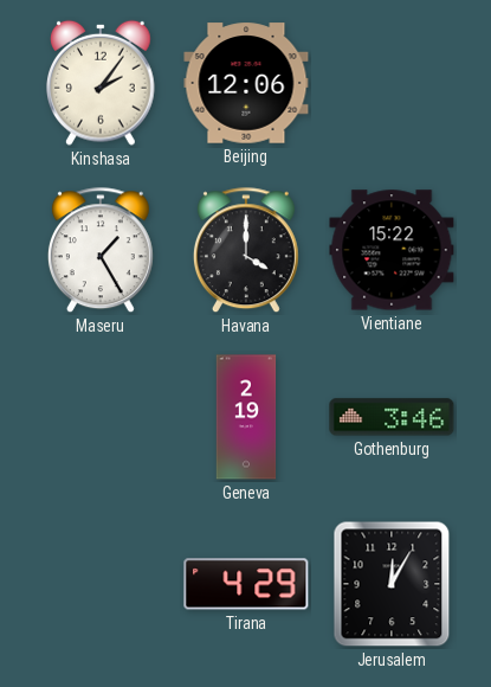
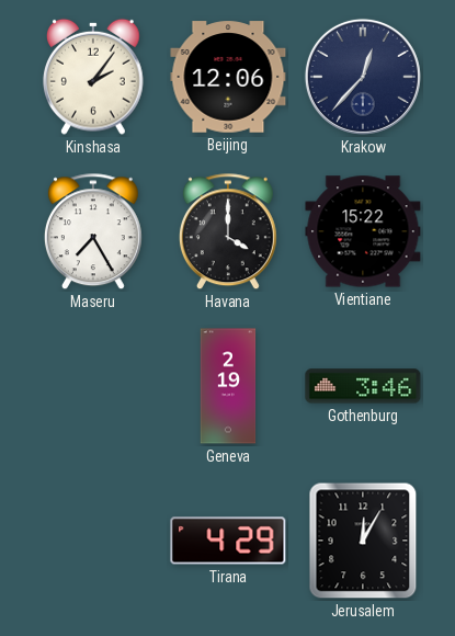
Krakow: none -> 12:37 (363, 77)
Maseru: 1:25 -> 7:25 (93, 232)
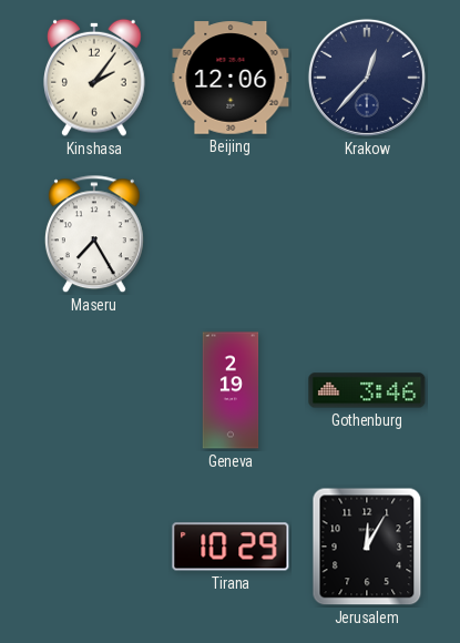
Havana: 4:00 -> none (228, 232)
Vientiane: 15:22 -> none (363, 231)
Tirana: 4:29 -> 10:29 (231, 547)
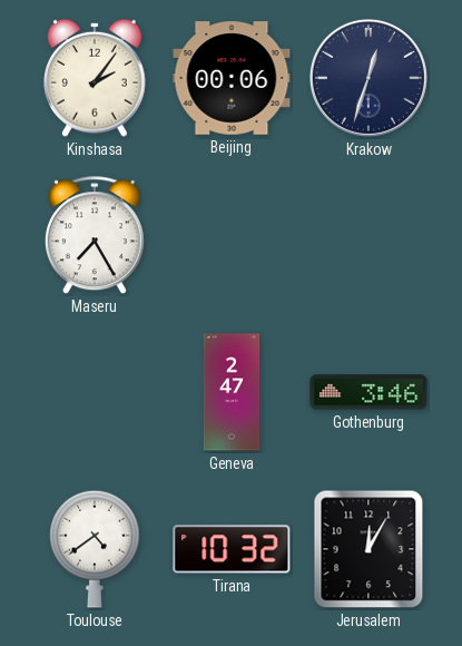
Beijing: 12:06 -> 00:06 (232, 78)
Krakow: 12:37 -> 12:33 (368, 78)
Geneva: 2:19 -> 2:47 (232, 392)
Toulouse: none -> 4:39 (95, 549)
Tirana: 10:29 -> 10:32 (232, 549)
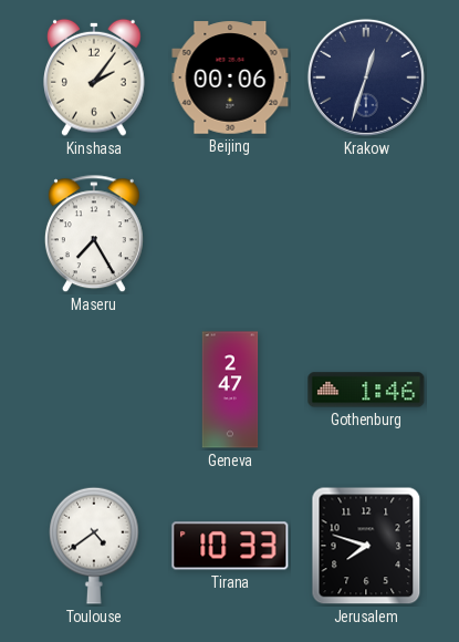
Gothenburg: 3:46 -> 1:46 (366, 390)
Tirana: 10:32 -> 10:33 (230, 546)
Jerusalem: 12:05 -> 7:48 (366, 546)
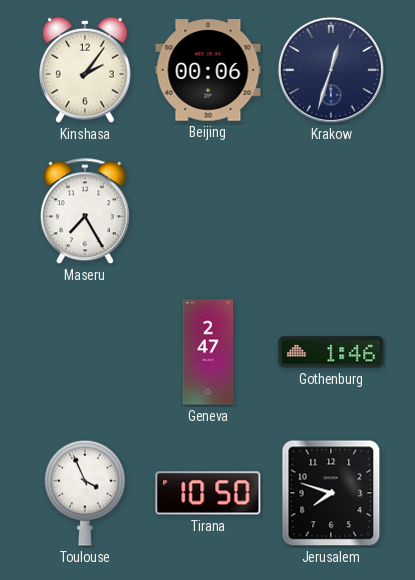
Toulouse: 4:39 -> 3:56 (85, 493)
Tirana: 10:33 -> 10:50 (208, 493)
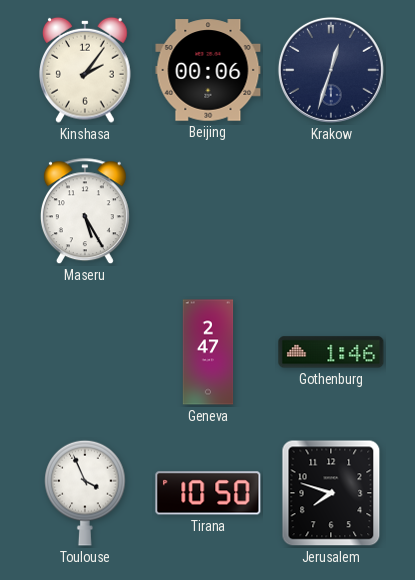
Maseru: 7:25 -> 5:25 (85, 212)
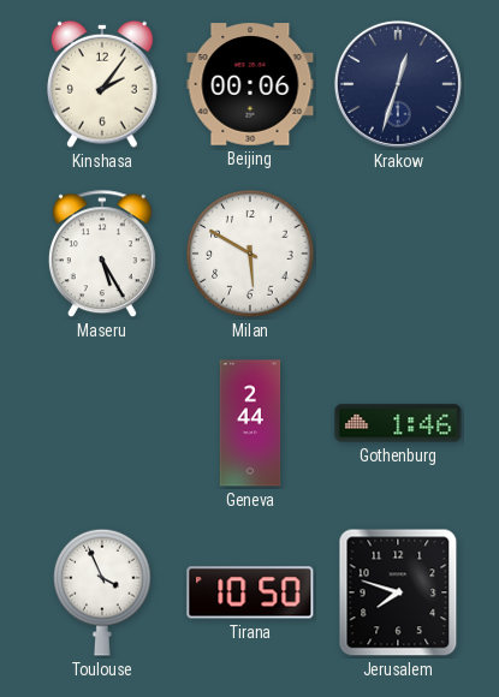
Milan: none -> 5:50 (250, 254)
Geneva: 2:47 -> 2:44 (250, 423)
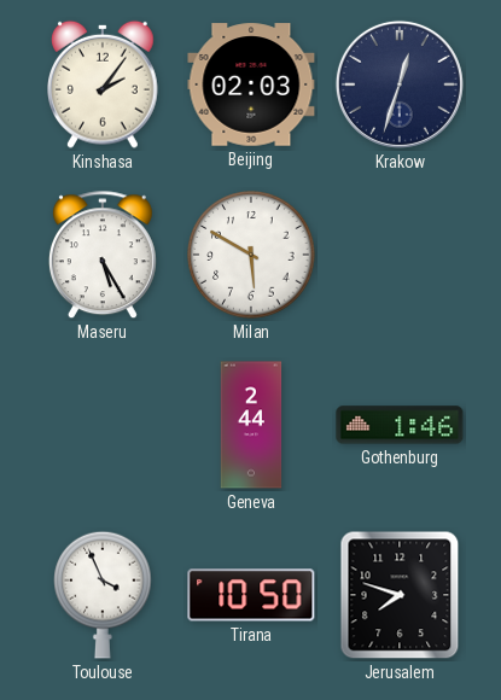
Beijing: 00:06 -> 02:03 (251, 84)
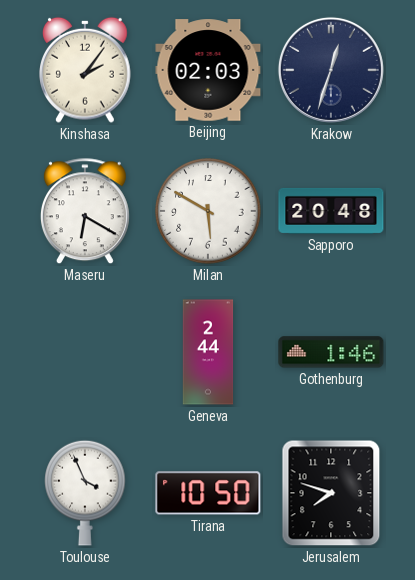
Maseru: 5:25 -> 6:20 (85, 212)
Sapporo: none -> 20:48 (331, 211)
